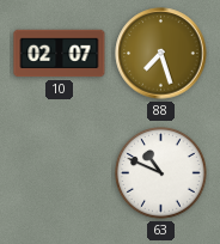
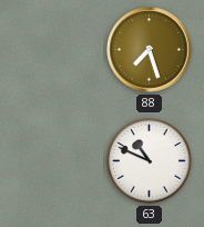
10: 02:07 -> none (60, 54)
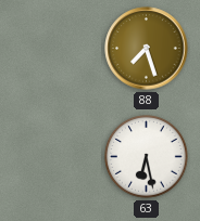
63: 10:49 -> 6:28 (147, 157)
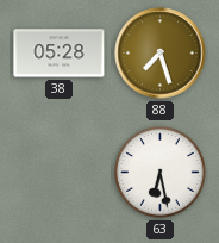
38: none -> 05:28 (60, 54)
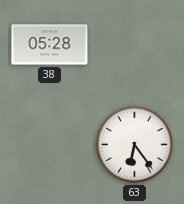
88: 7:27 -> none (161, 54)
63: 6:28 -> 6:24 (135, 145)
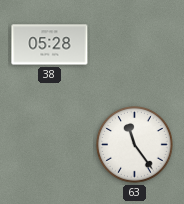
63: 6:24 -> 11:24 (135, 145)
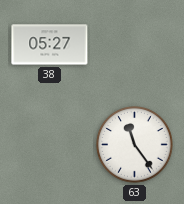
38: 05:28 -> 05:27 (50, 45)
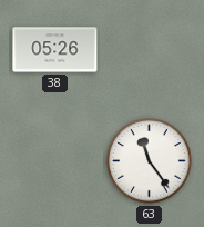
38: 05:27 -> 05:26 (55, 50)
